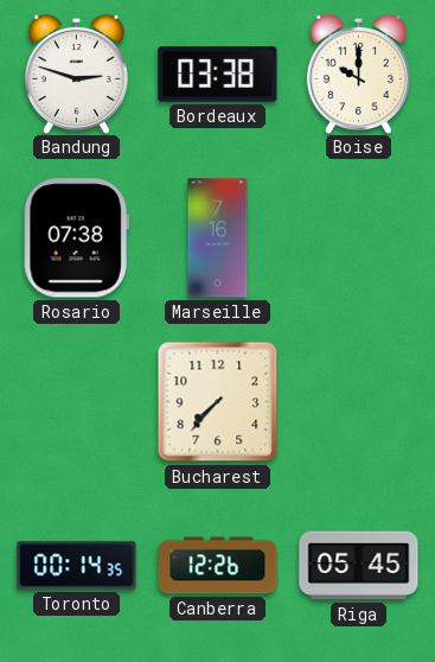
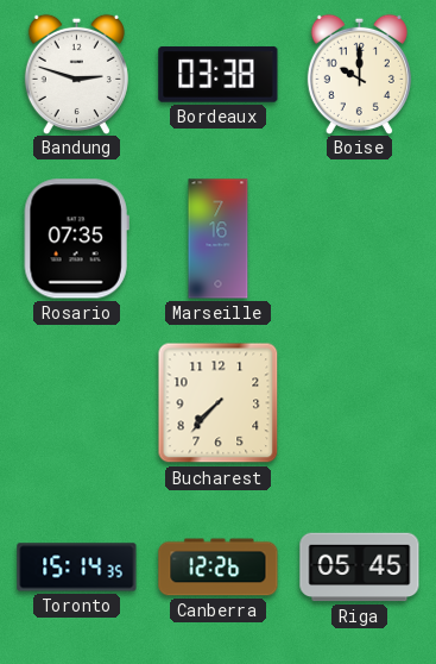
Rosario: 07:38 -> 07:35 (76, 239)
Toronto: 00:14 -> 15:14 (77, 568)
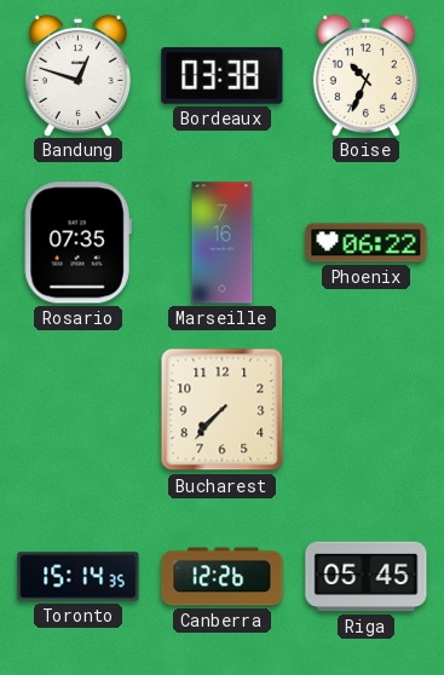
Bandung: 2:48 -> 12:48 (77, 75)
Boise: 10:00 -> 10:34 (365, 75)
Phoenix: none -> 06:22 (367, 243)
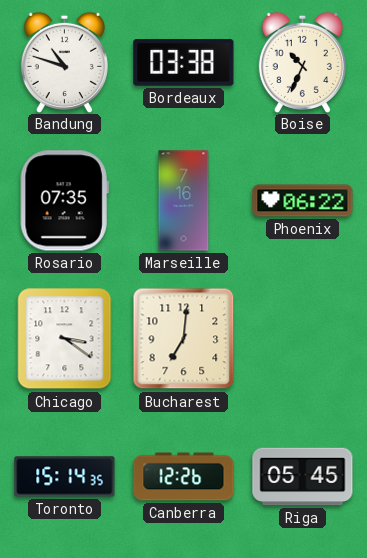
Bandung: 12:48 -> 10:48 (64, 62)
Chicago: none -> 3:21 (65, 339)
Bucharest: 7:37 -> 7:01 (184, 339)
